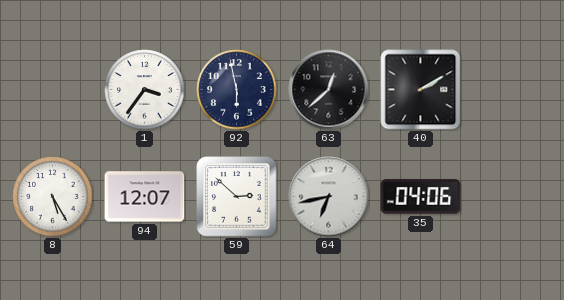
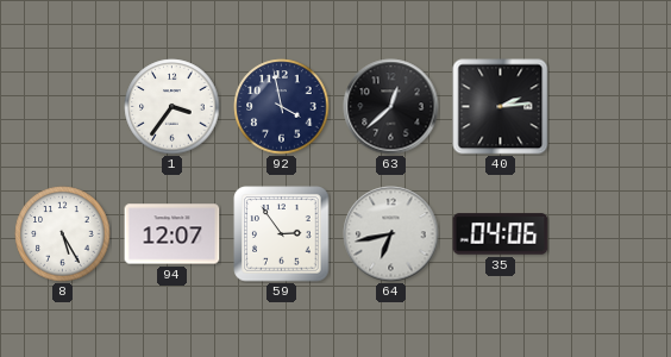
92: 5:58 -> 3:58 (282, 107)
40: 2:10 -> 2:14 (501, 107)
59: 2:52 -> 2:54 (282, 234)
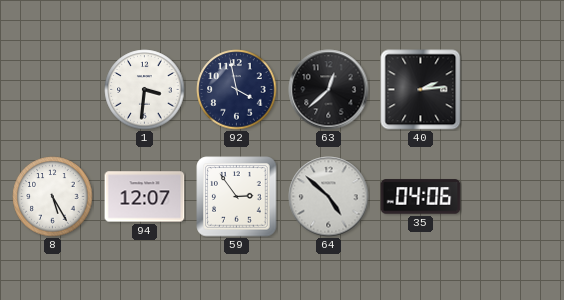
1: 3:36 -> 3:31 (145, 90)
64: 6:43 -> 4:52 (329, 197)
